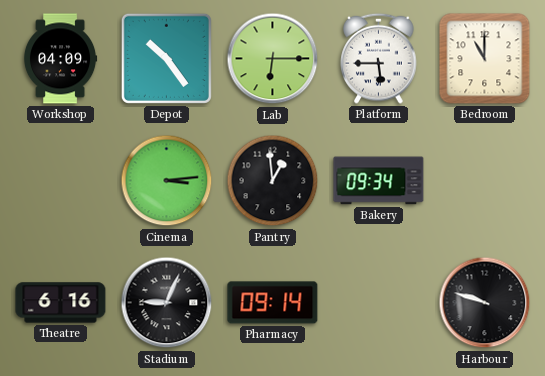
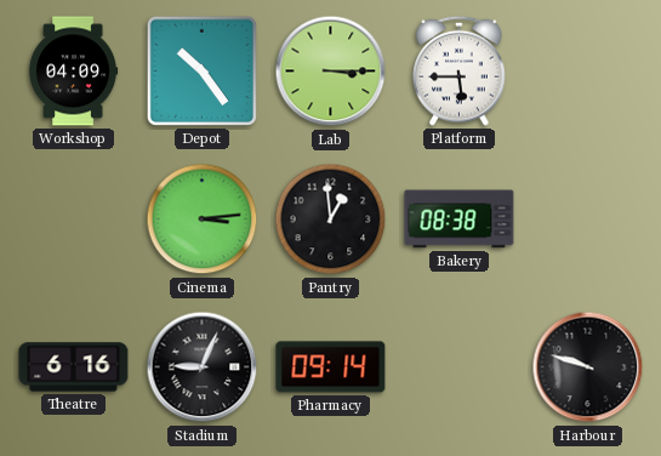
Lab: 6:15 -> 3:15 (331, 72)
Bedroom: 11:00 -> none (485, 59)
Bakery: 09:34 -> 08:38 (460, 220)
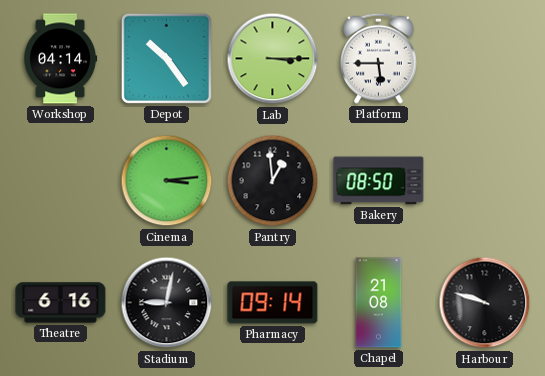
Workshop: 04:09 -> 04:14 (60, 59)
Bakery: 08:38 -> 08:50 (379, 181)
Stadium: 9:04 -> 9:02 (167, 303)
Chapel: none -> 21:08 (379, 303)
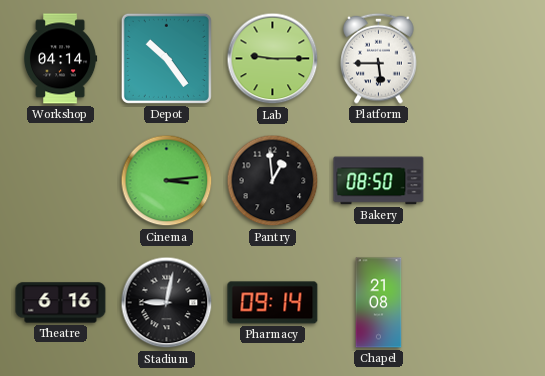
Lab: 3:15 -> 9:15 (273, 59)
Harbour: 9:48 -> none (485, 303)
